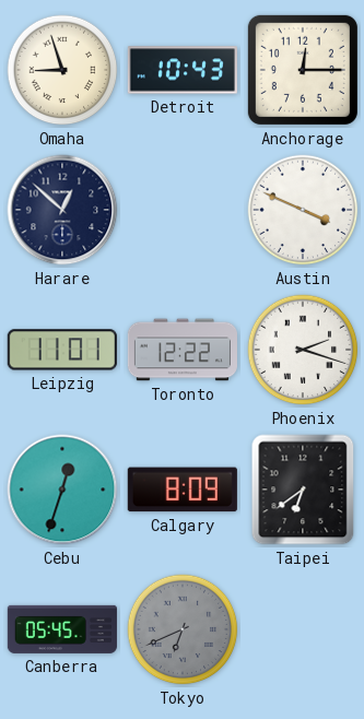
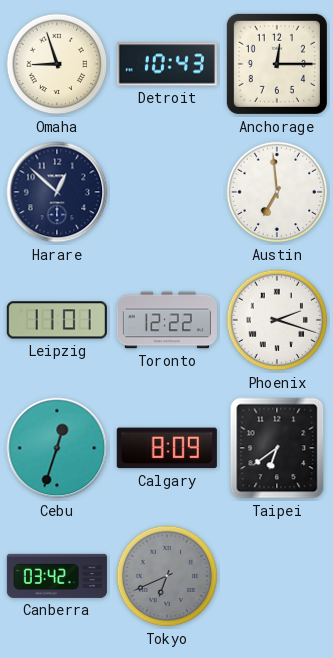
Austin: 3:49 -> 6:59 (277, 192)
Canberra: 05:45 -> 03:42 (57, 576)
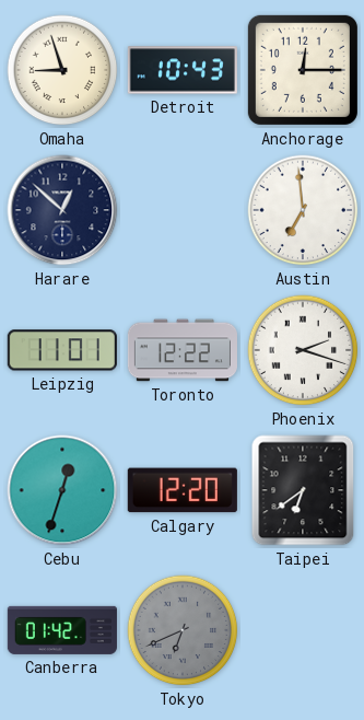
Calgary: 8:09 -> 12:20 (183, 490)
Canberra: 03:42 -> 01:42 (62, 630)
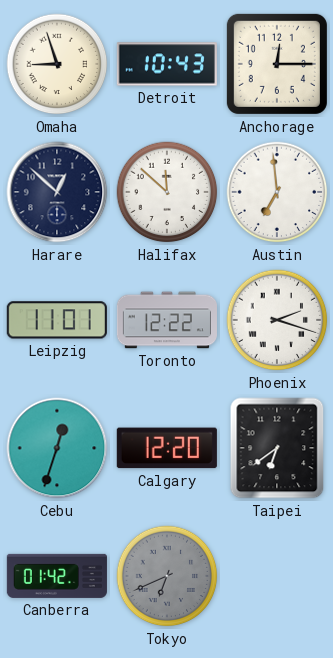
Halifax: none -> 11:52 (167, 192)
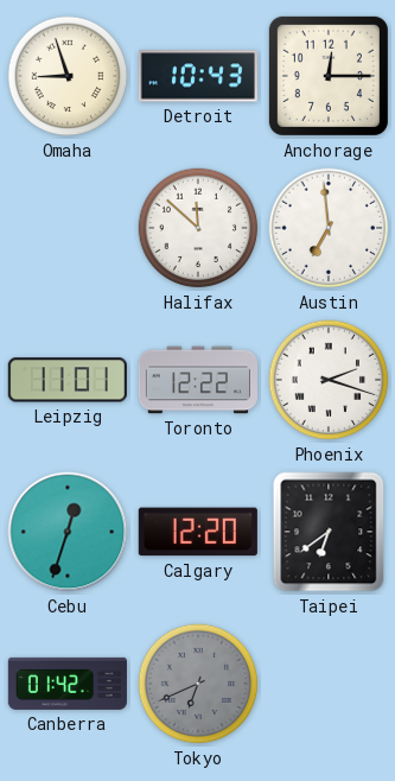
Harare: 12:52 -> none (57, 192)
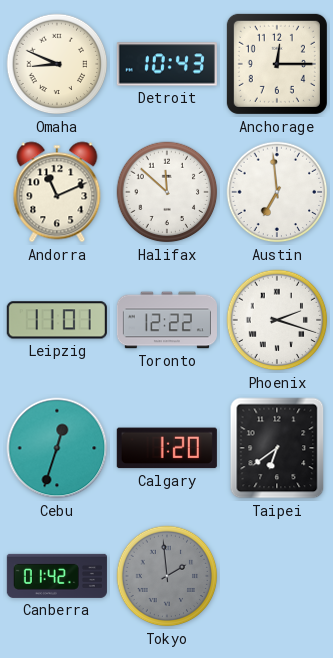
Omaha: 8:57 -> 8:49 (57, 64)
Andorra: none -> 11:11 (57, 192)
Calgary: 12:20 -> 1:20 (167, 448)
Tokyo: 6:41 -> 1:59 (167, 576)
